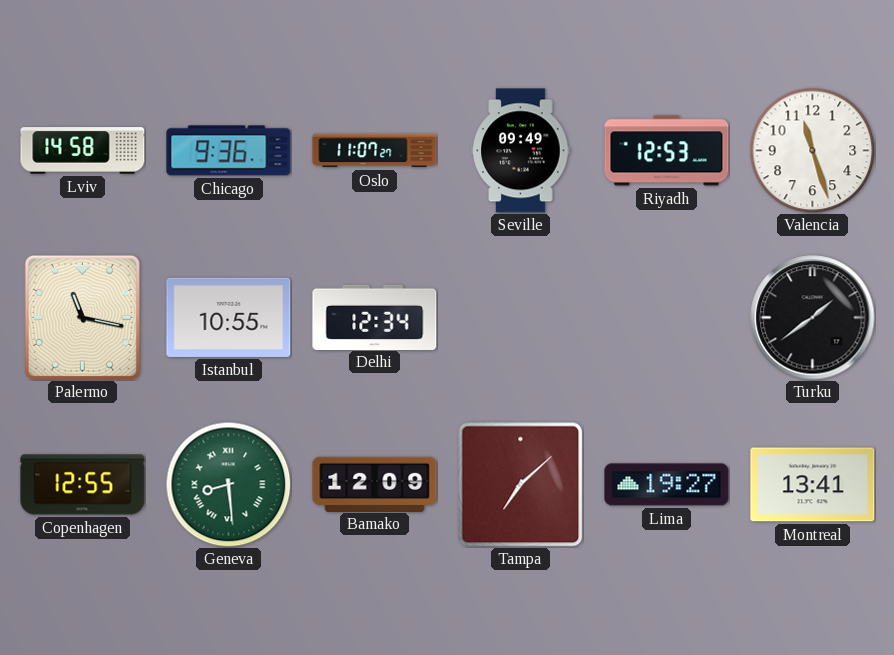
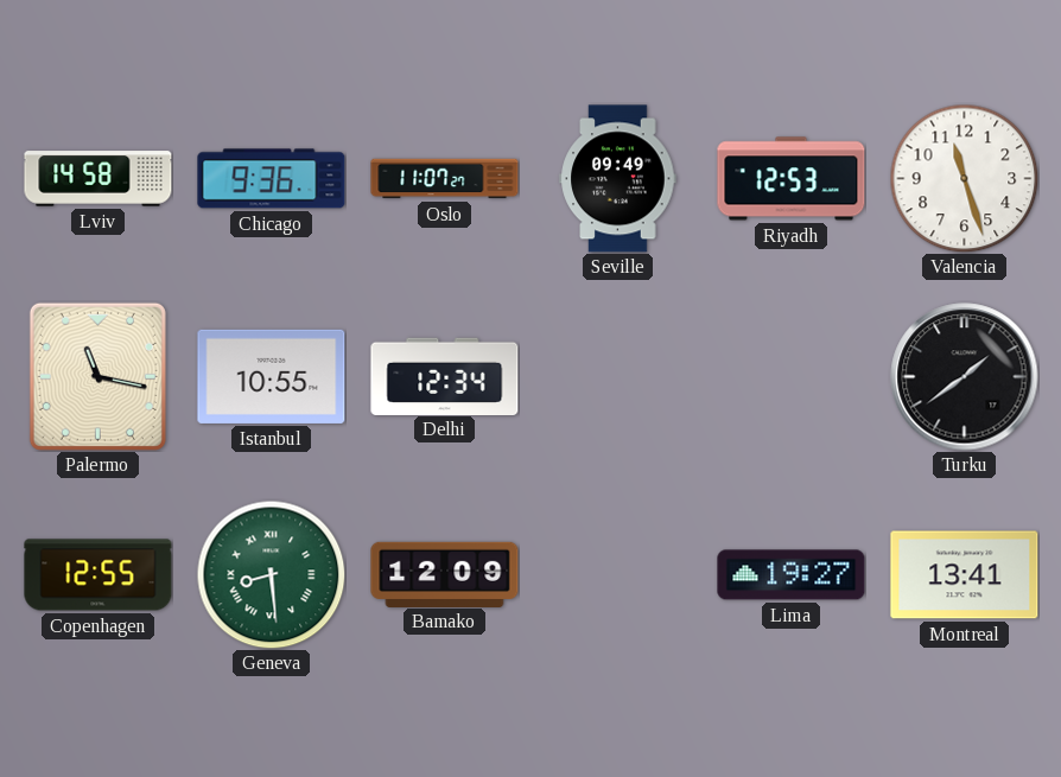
Tampa: 7:08 -> none (520, 484)
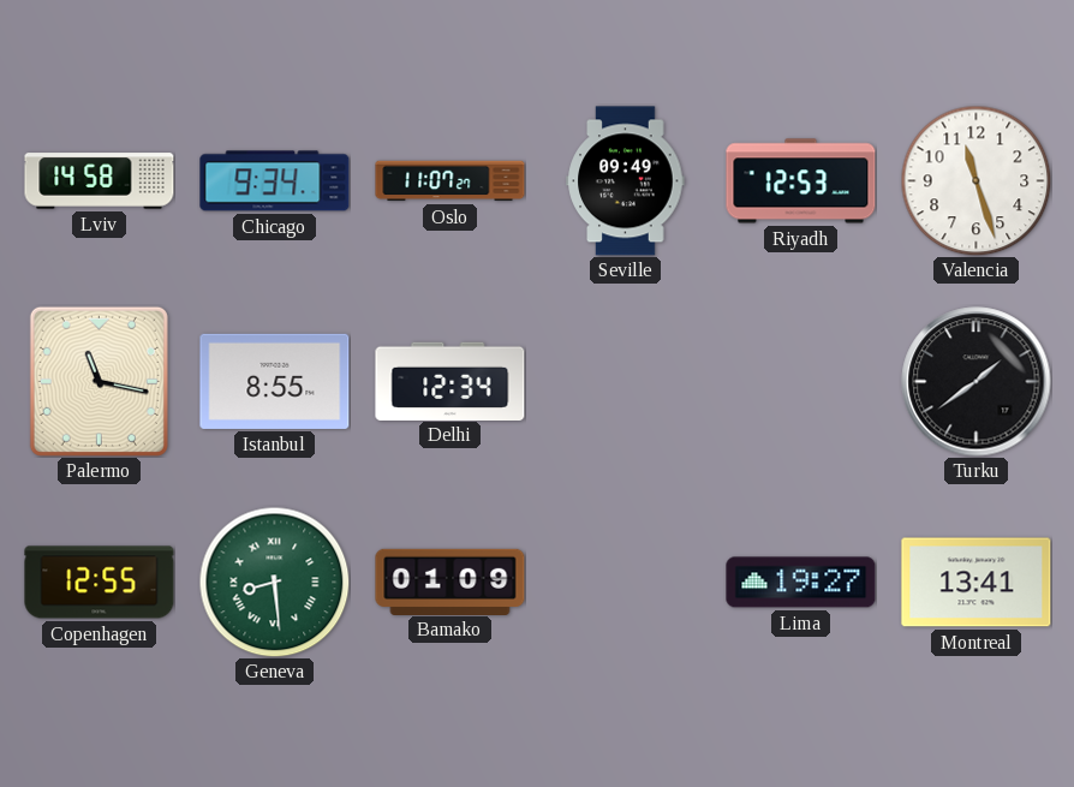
Chicago: 9:36 -> 9:34 (275, 181)
Istanbul: 10:55 -> 8:55 (275, 381)
Bamako: 12:09 -> 01:09 (451, 582)
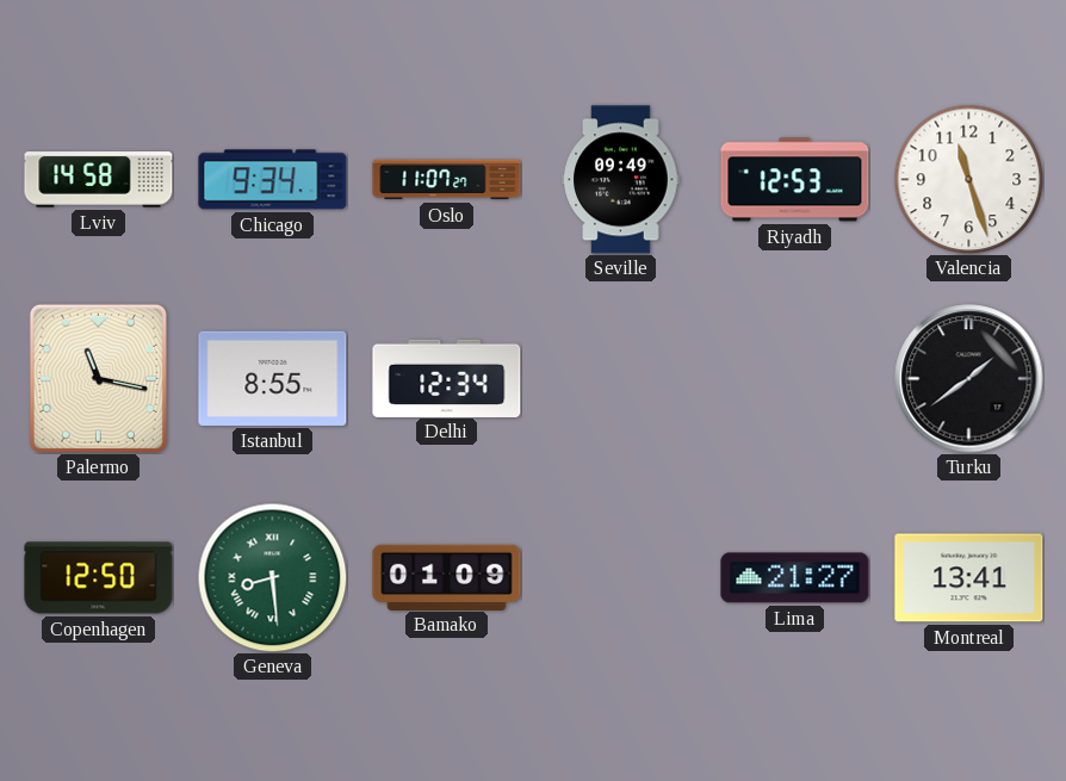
Copenhagen: 12:55 -> 12:50 (99, 578)
Lima: 19:27 -> 21:27 (795, 578)
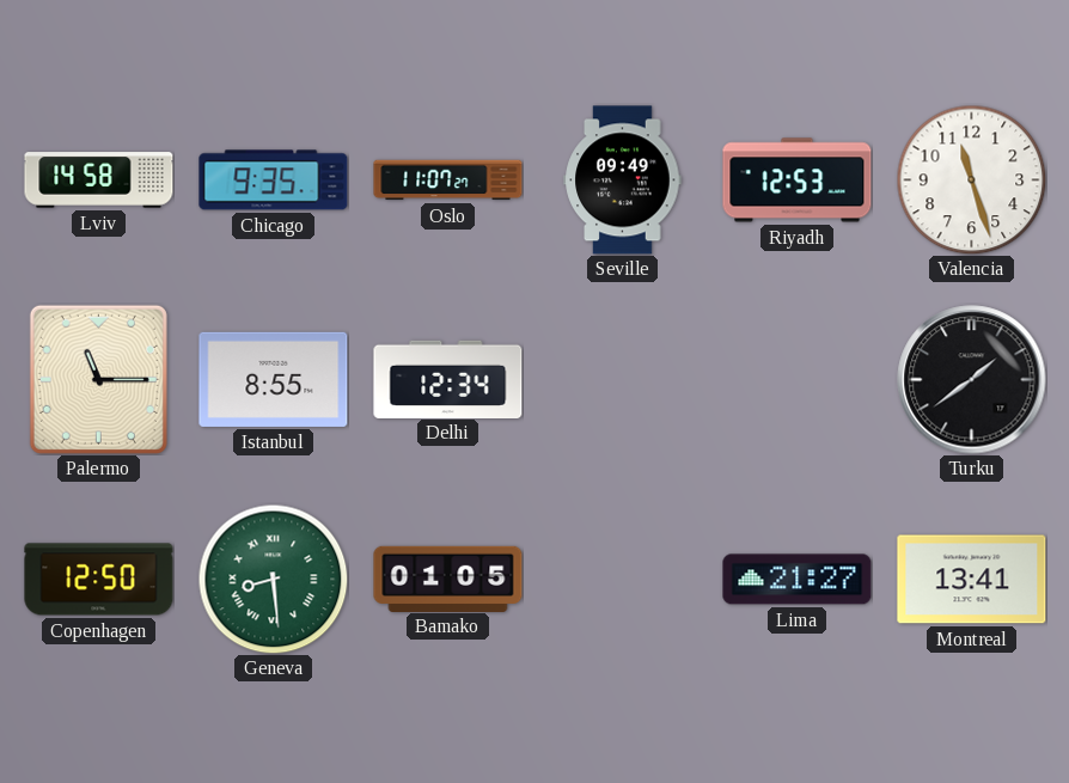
Chicago: 9:34 -> 9:35 (274, 181)
Palermo: 11:17 -> 11:15 (98, 379)
Bamako: 01:09 -> 01:05 (448, 579)
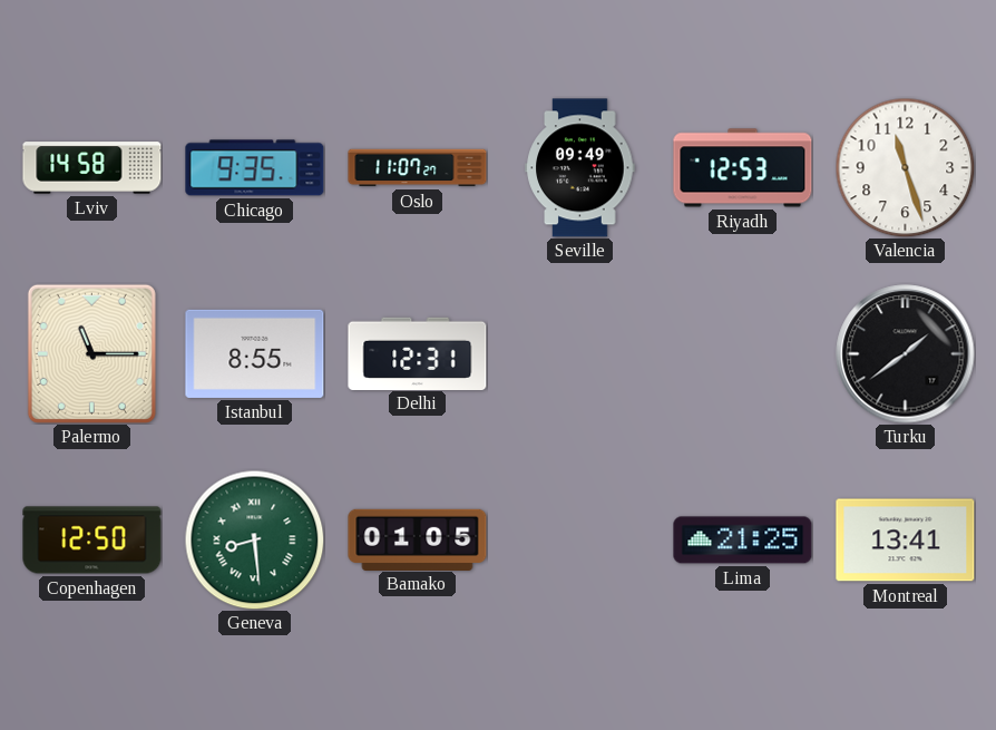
Delhi: 12:34 -> 12:31 (418, 353)
Lima: 21:27 -> 21:25 (743, 541)
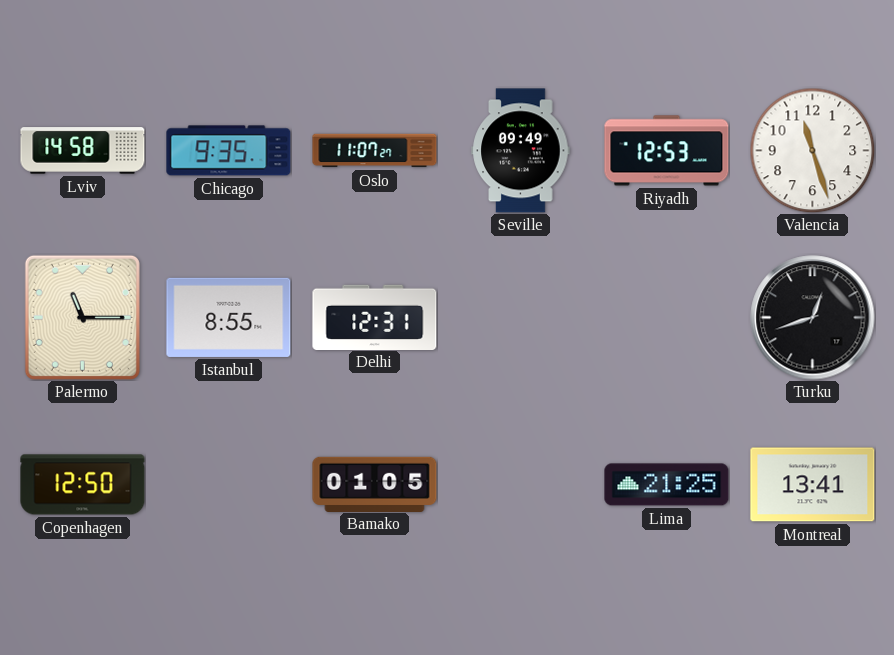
Turku: 1:39 -> 12:42 (813, 318)
Geneva: 8:29 -> none (254, 539)
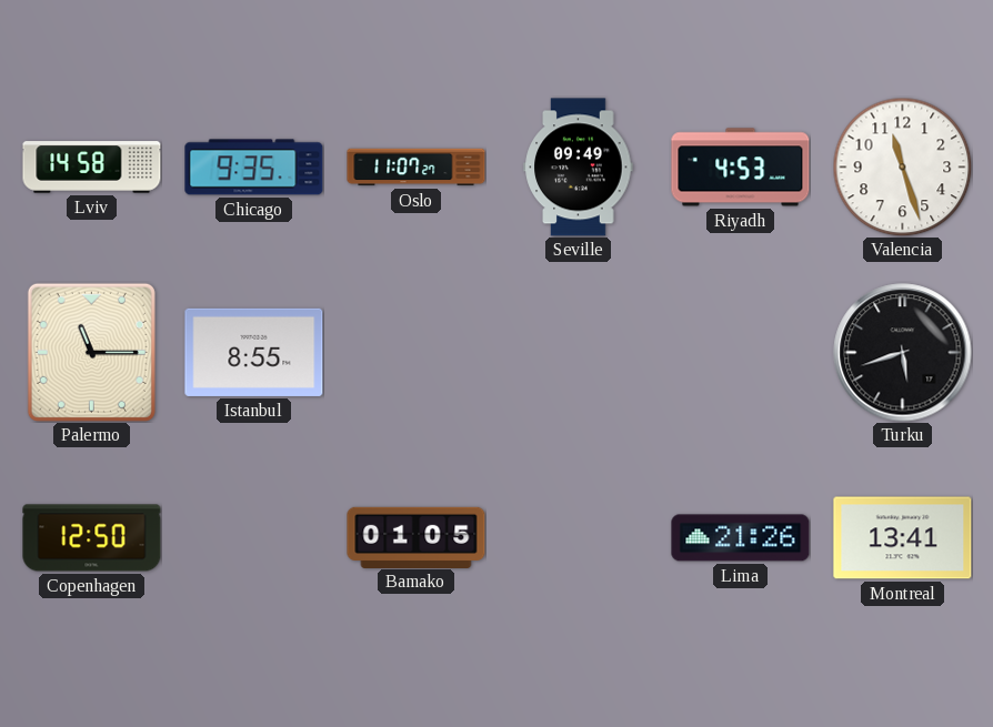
Riyadh: 12:53 -> 4:53 (741, 168)
Delhi: 12:31 -> none (375, 317)
Turku: 12:42 -> 5:42 (903, 353)
Lima: 21:25 -> 21:26 (741, 538)
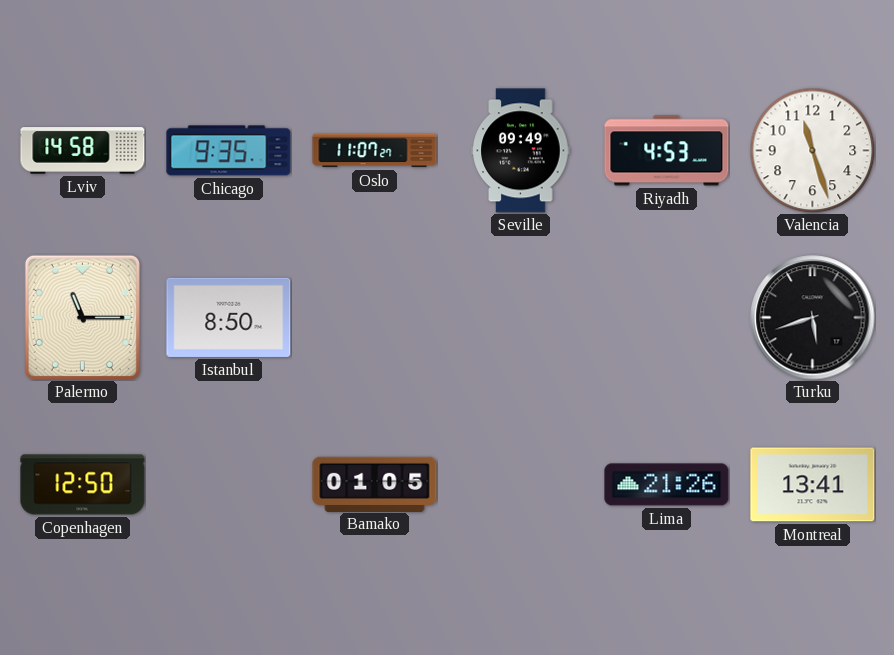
Istanbul: 8:55 -> 8:50 (229, 317)
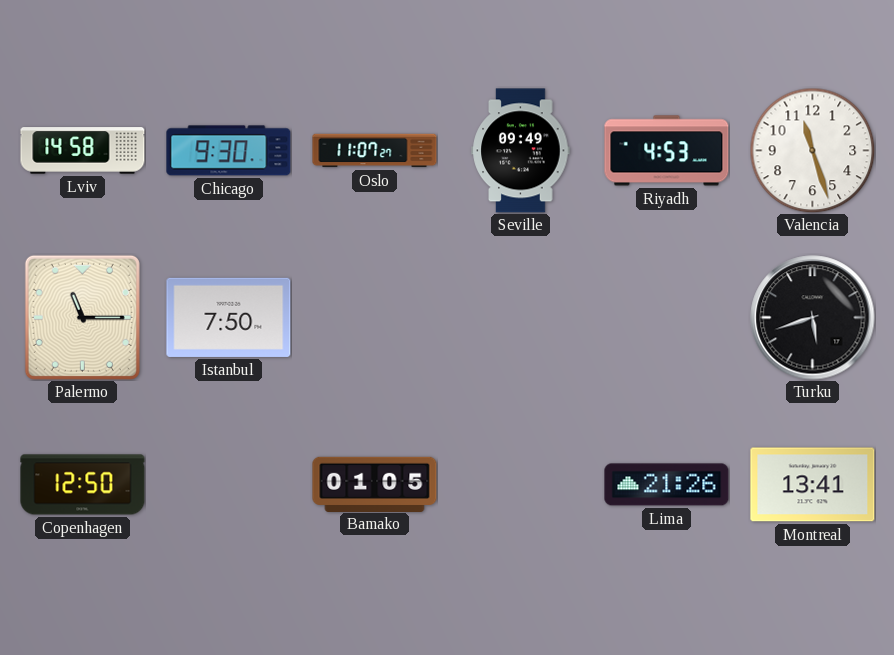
Chicago: 9:35 -> 9:30 (229, 151)
Istanbul: 8:50 -> 7:50 (229, 317)
